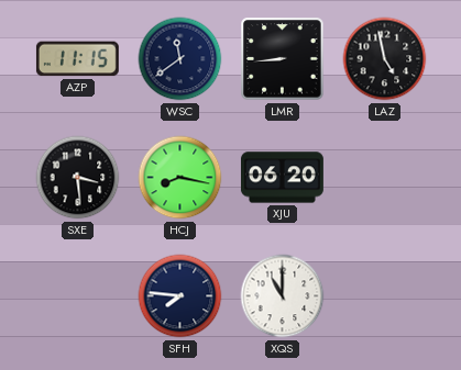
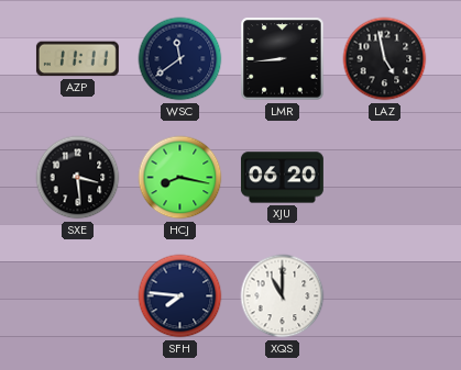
AZP: 11:15 -> 11:11 (77, 59)
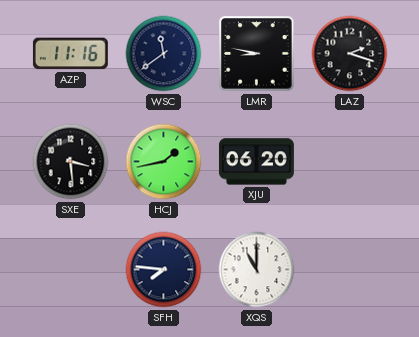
AZP: 11:11 -> 11:16 (70, 54)
LMR: 8:44 -> 8:47 (257, 54)
LAZ: 4:58 -> 2:18 (350, 54)
HCJ: 8:17 -> 1:43 (164, 162)
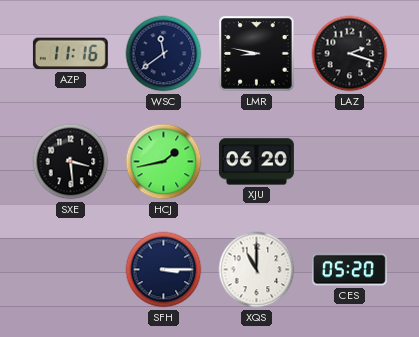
SFH: 7:46 -> 3:15 (164, 270)
CES: none -> 05:20 (349, 270)
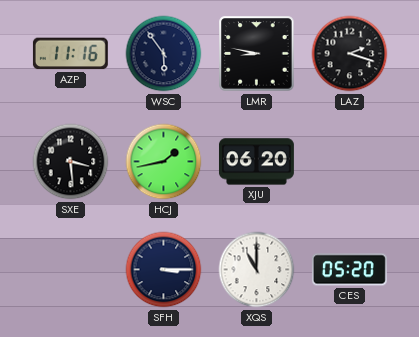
WSC: 11:39 -> 5:54 (164, 54)
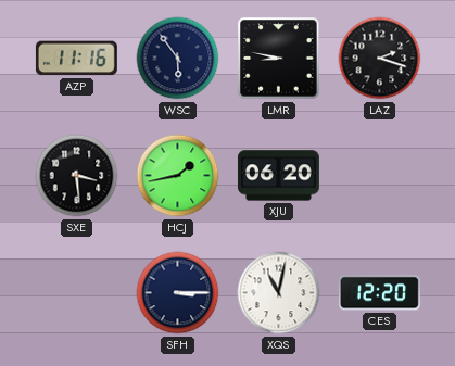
XQS: 11:00 -> 11:02 (279, 293)
CES: 05:20 -> 12:20 (379, 293)
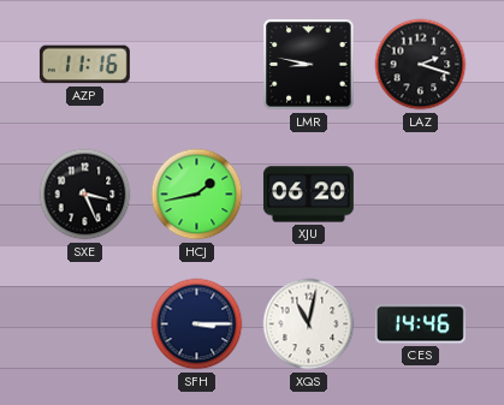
WSC: 5:54 -> none (178, 59)
SXE: 3:29 -> 3:26 (85, 195)
CES: 12:20 -> 14:46 (420, 324)
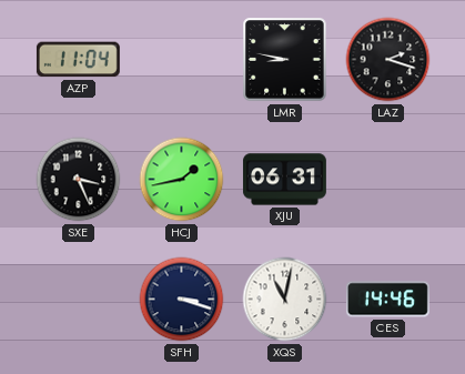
AZP: 11:16 -> 11:04 (78, 60)
XJU: 06:20 -> 06:31 (284, 180)
SFH: 3:15 -> 3:18 (182, 300)
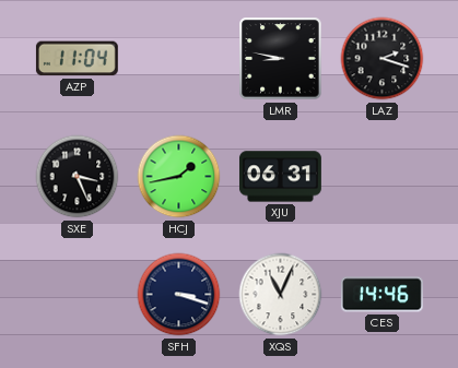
XQS: 11:02 -> 11:04 (281, 295)
